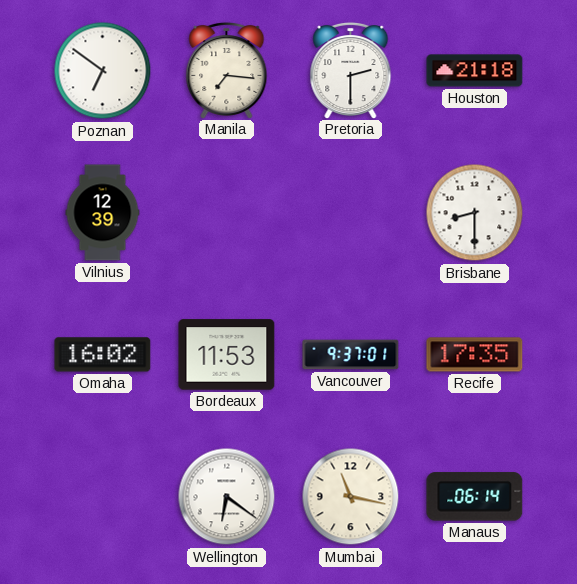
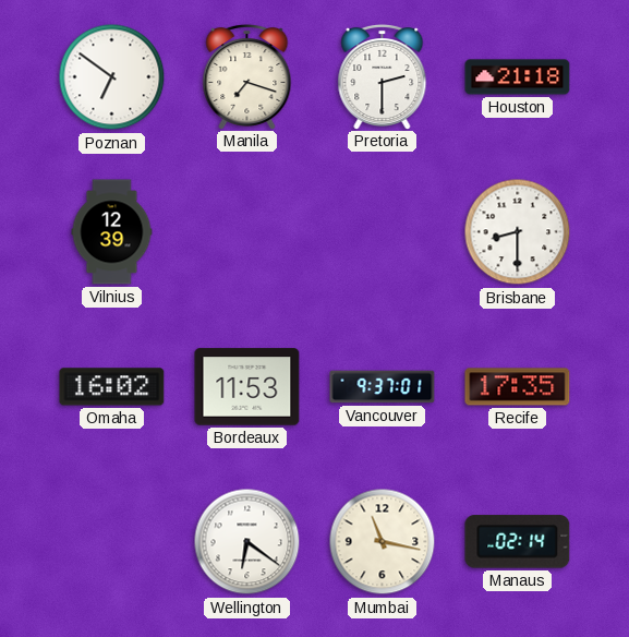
Manila: 7:16 -> 7:18 (247, 76)
Manaus: 06:14 -> 02:14 (518, 542)
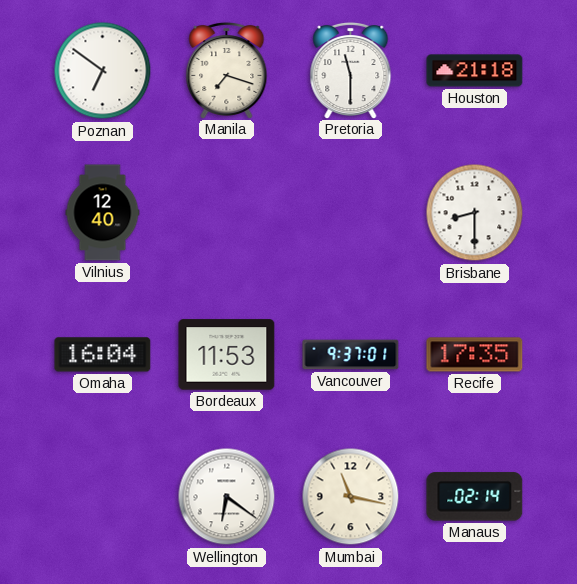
Pretoria: 2:30 -> 11:30 (351, 70)
Vilnius: 12:39 -> 12:40 (103, 213)
Omaha: 16:02 -> 16:04 (103, 355)
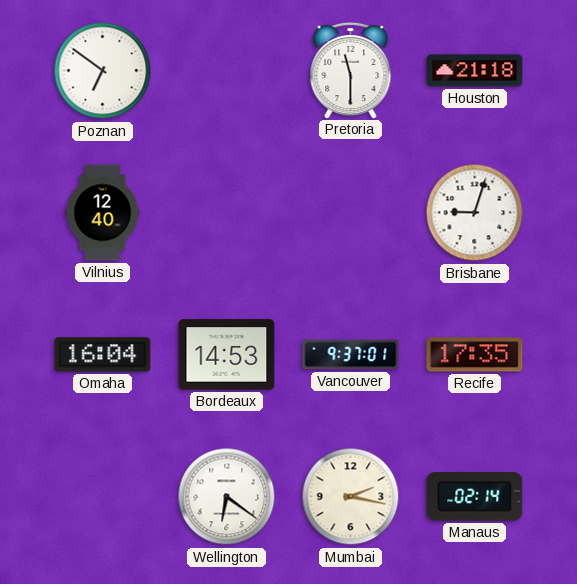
Manila: 7:18 -> none (227, 70)
Brisbane: 8:30 -> 9:03 (475, 213)
Bordeaux: 11:53 -> 14:53 (227, 355)
Mumbai: 11:17 -> 2:17 (351, 497)
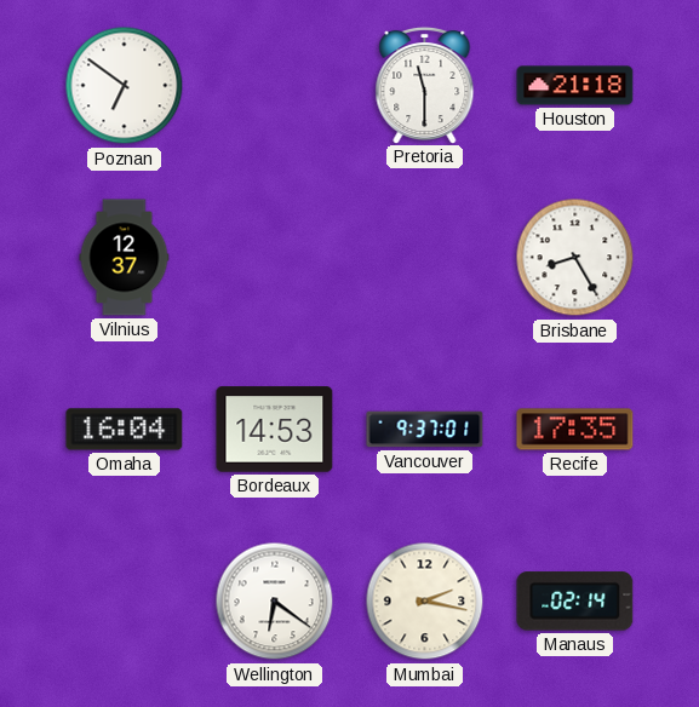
Vilnius: 12:40 -> 12:37 (125, 258)
Brisbane: 9:03 -> 8:25 (575, 258)
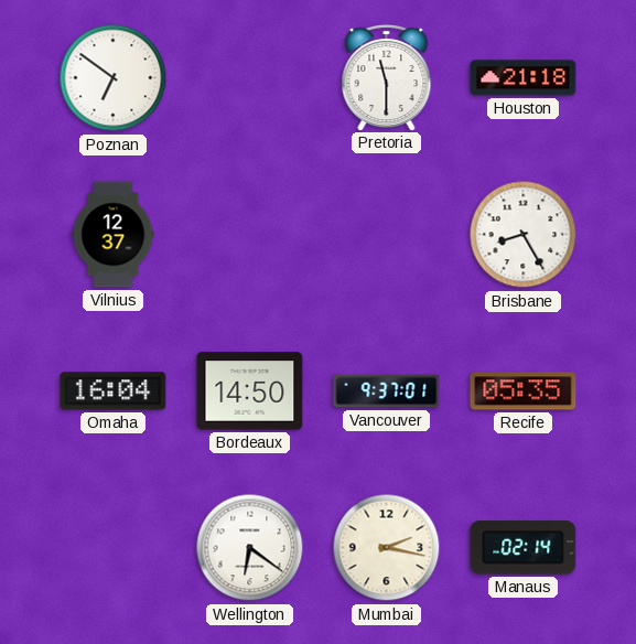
Bordeaux: 14:53 -> 14:50 (250, 391)
Recife: 17:35 -> 05:35 (524, 391)
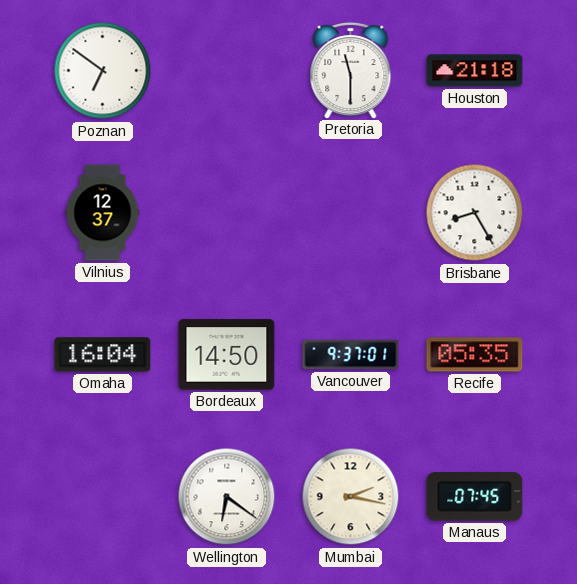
Manaus: 02:14 -> 07:45 (475, 497)
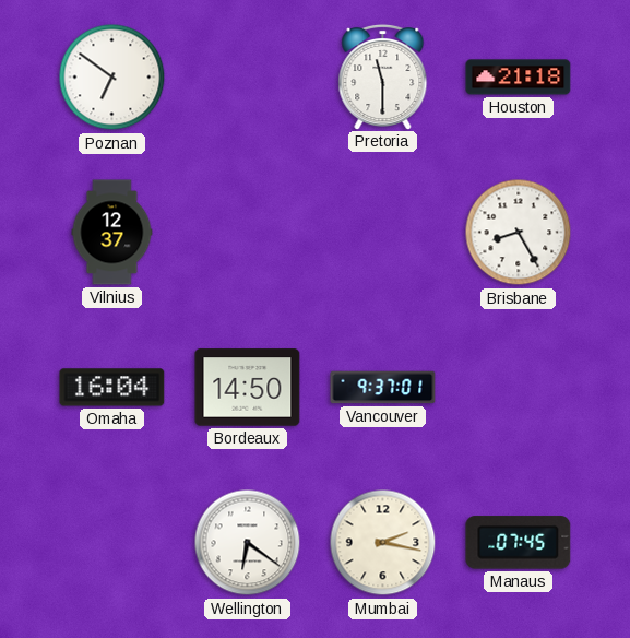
Recife: 05:35 -> none (475, 355)
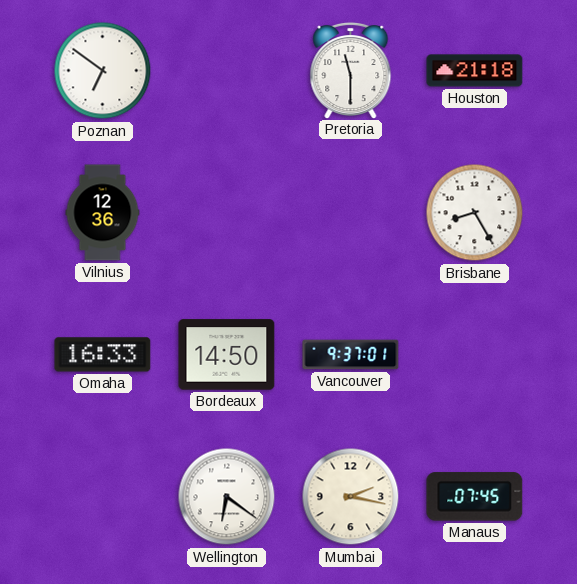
Vilnius: 12:37 -> 12:36 (103, 213)
Omaha: 16:04 -> 16:33 (103, 355)
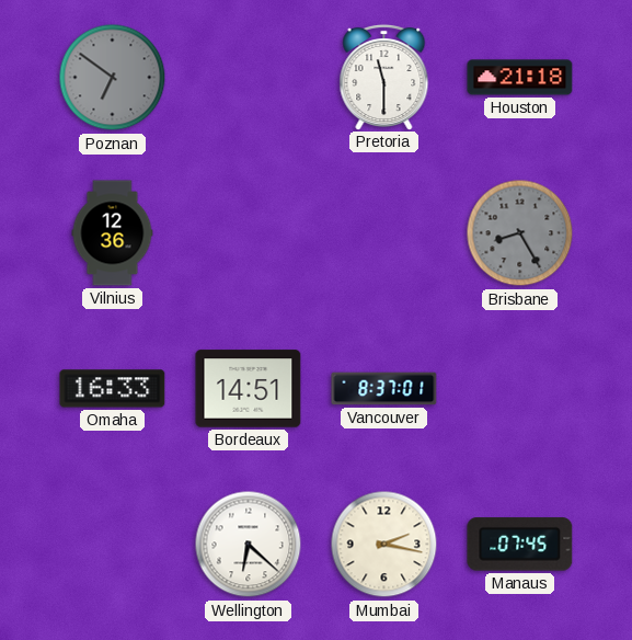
Poznan dial: white -> grey (113, 78)
Brisbane dial: white -> grey (520, 233)
Bordeaux: 14:50 -> 14:51 (249, 389)
Vancouver: 9:37 -> 8:37 (384, 389)
Wellington: 6:21 -> 6:22 (249, 545)
